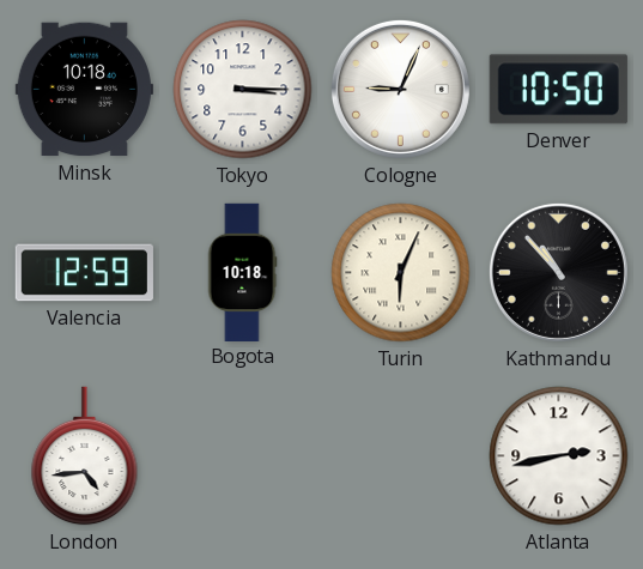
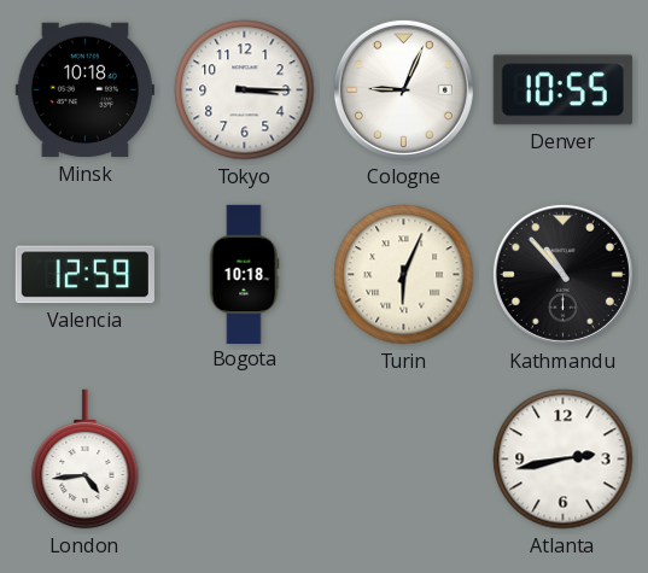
Denver: 10:50 -> 10:55 (562, 90)
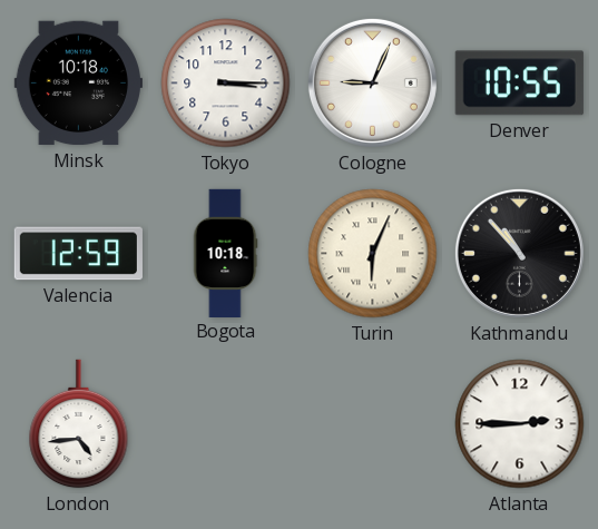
Atlanta: 2:43 -> 2:45 (520, 424)
